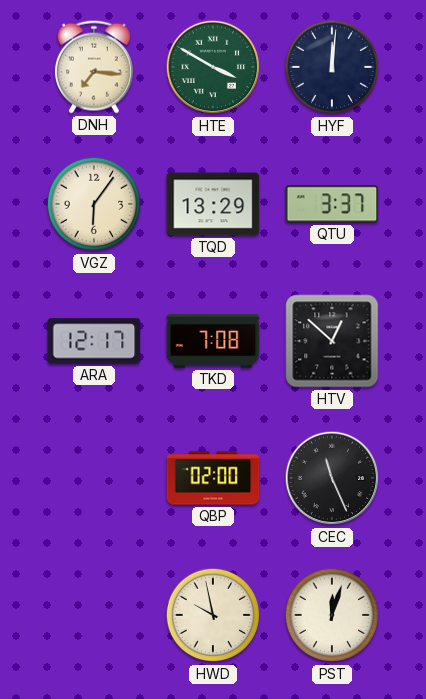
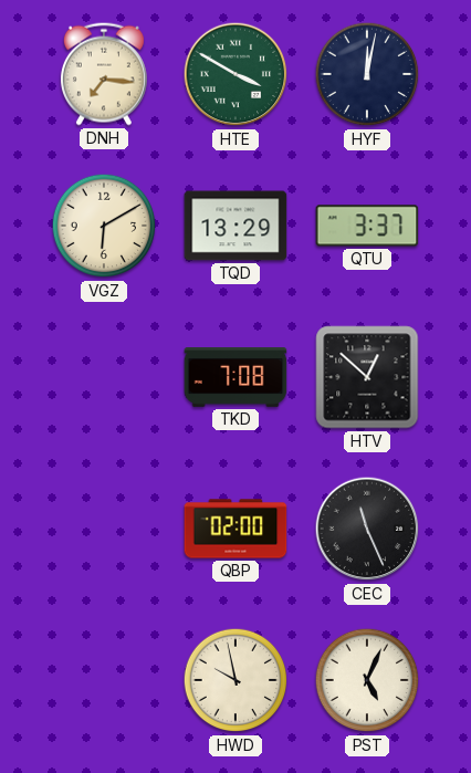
HYF: 12:01 -> 12:02 (367, 74)
VGZ: 6:06 -> 6:10 (104, 226)
ARA: 12:17 -> none (94, 341)
PST: 12:03 -> 5:04 (367, 680)
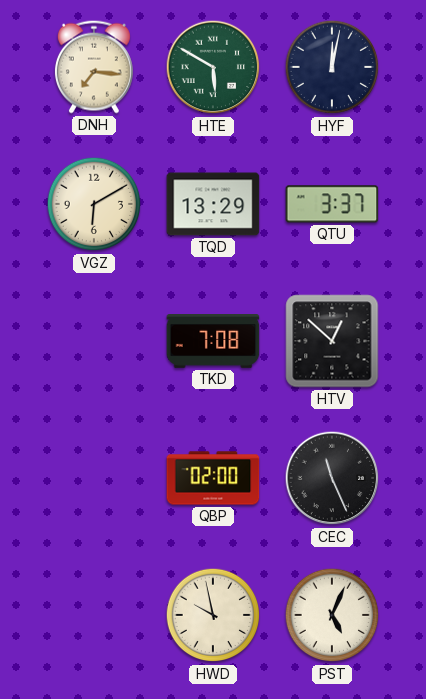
HTE: 3:50 -> 5:50 (213, 67)
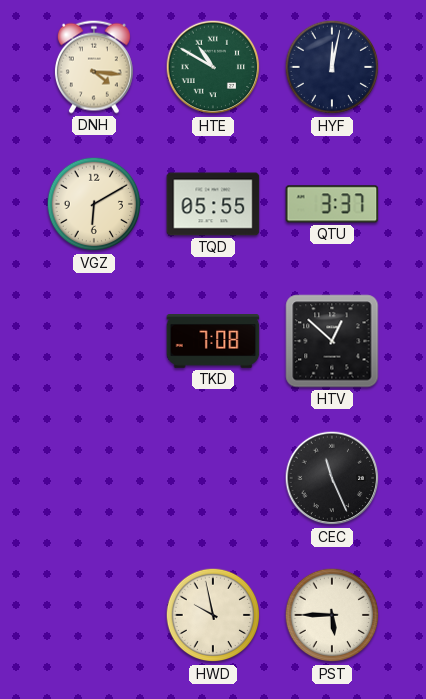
DNH: 7:16 -> 4:16 (94, 67)
HTE: 5:50 -> 10:50 (213, 67)
TQD: 13:29 -> 05:55 (213, 204)
QBP: 02:00 -> none (213, 478)
PST: 5:04 -> 5:45 (332, 615)
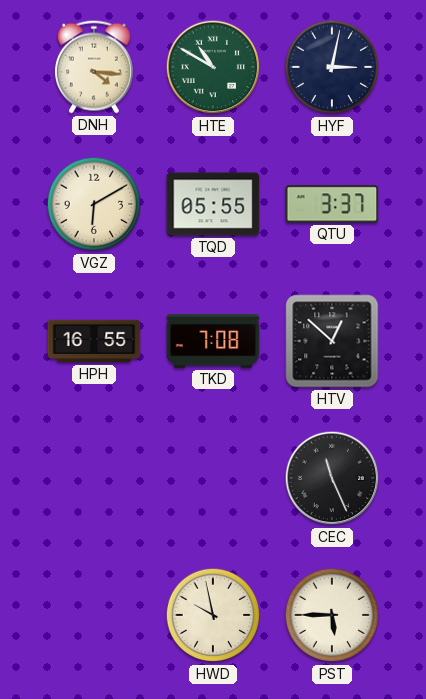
HYF: 12:02 -> 3:02 (332, 67)
HPH: none -> 16:55 (94, 341)
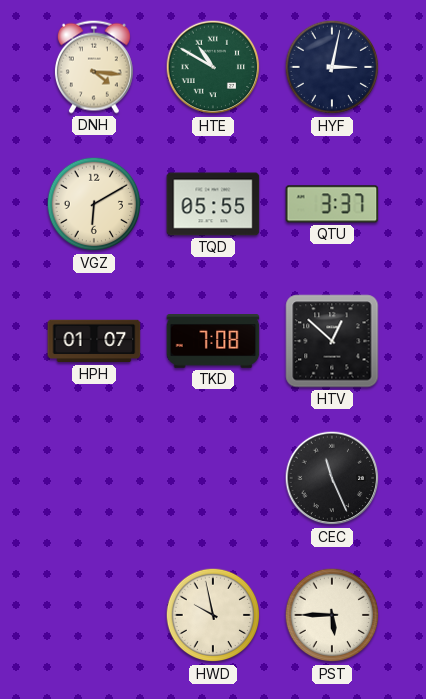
HPH: 16:55 -> 01:07 (94, 341)
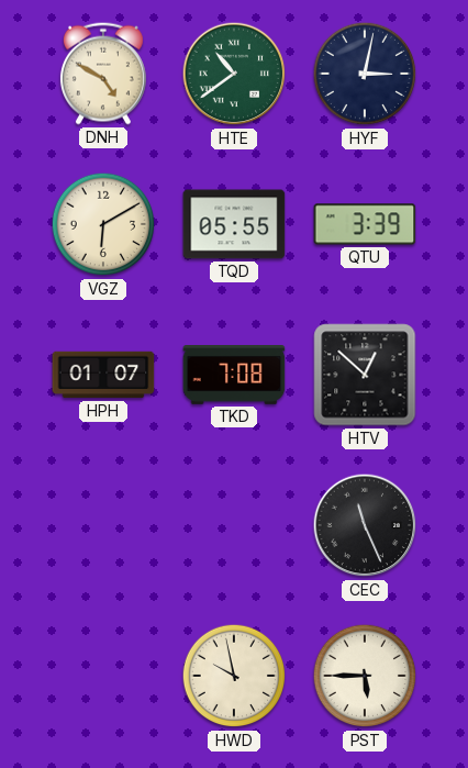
DNH: 4:16 -> 4:50 (103, 74)
HTE: 10:50 -> 10:39 (234, 74)
QTU: 3:37 -> 3:39 (365, 224)
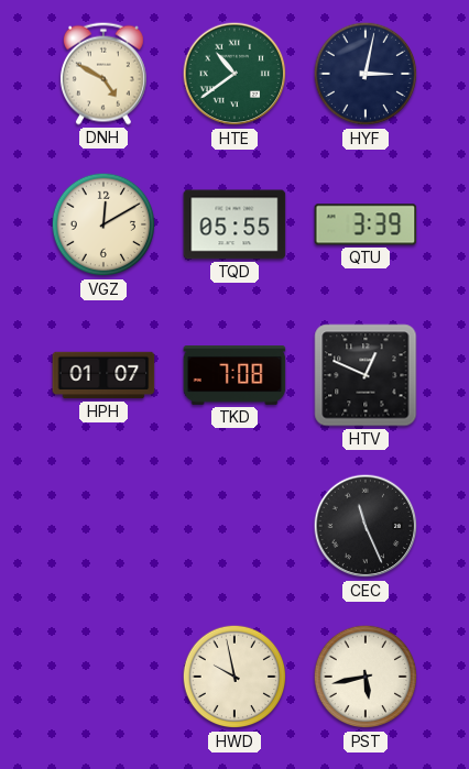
VGZ: 6:10 -> 12:10 (103, 224)
HTV: 12:52 -> 12:49 (366, 375)
PST: 5:45 -> 5:43 (366, 677)
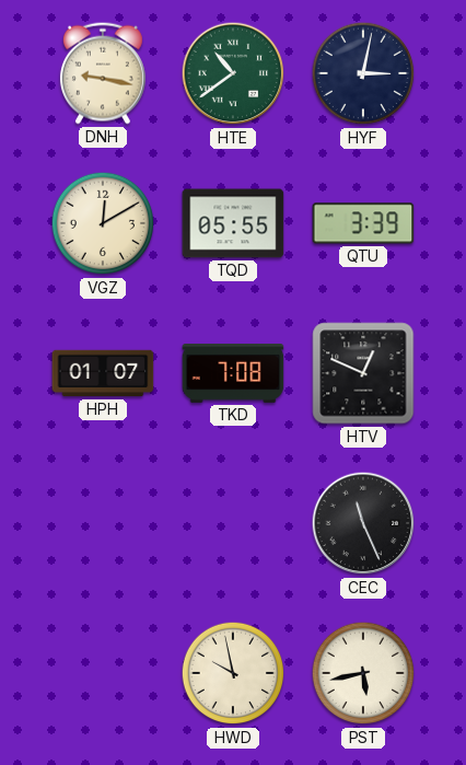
DNH: 4:50 -> 9:17 (103, 73)
